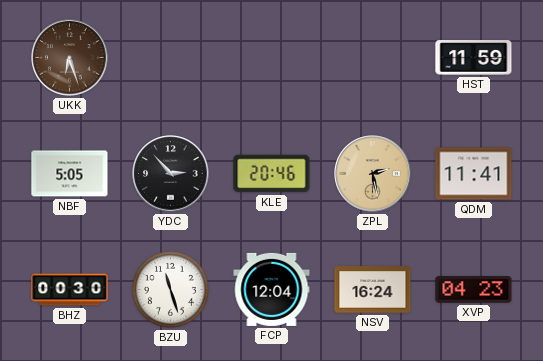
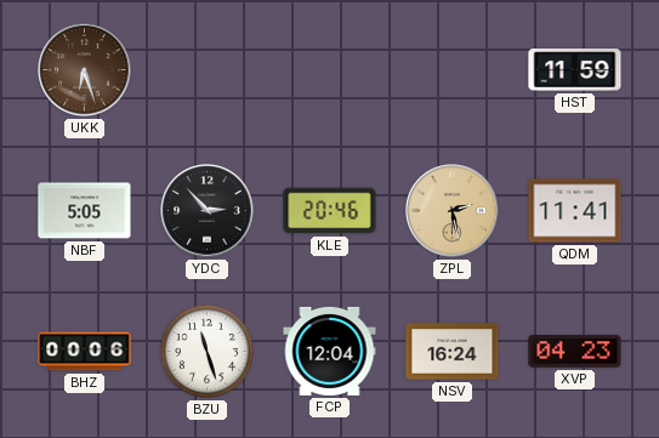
BHZ: 00:30 -> 00:06 (85, 352)
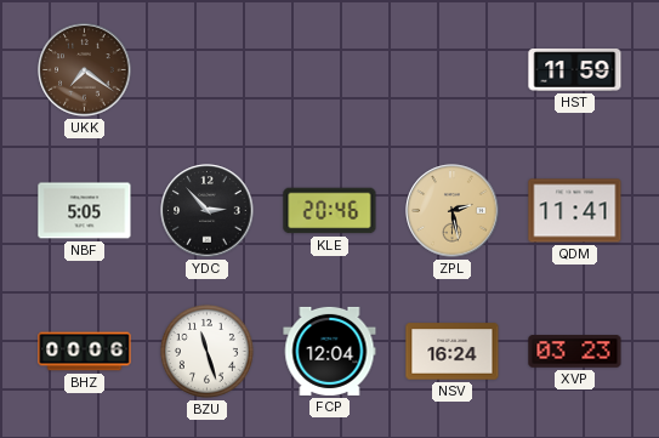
UKK: 6:27 -> 7:21 (85, 70)
XVP: 04:23 -> 03:23 (575, 352)
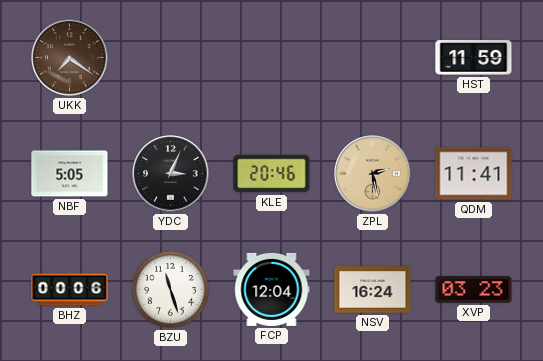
YDC: 2:53 -> 3:04 (171, 174)
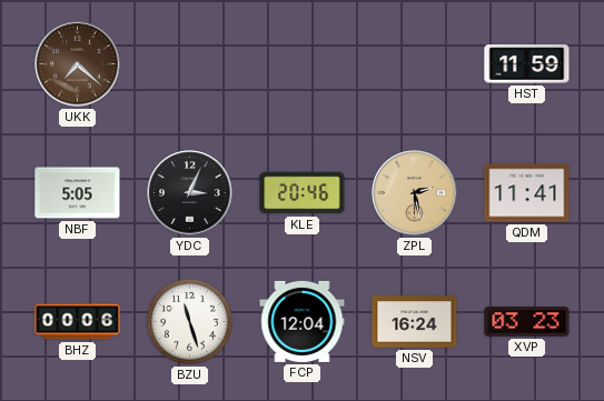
UKK: 7:21 -> 7:22 (78, 64)
